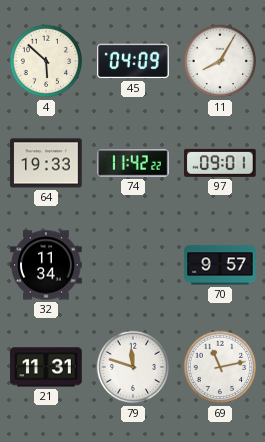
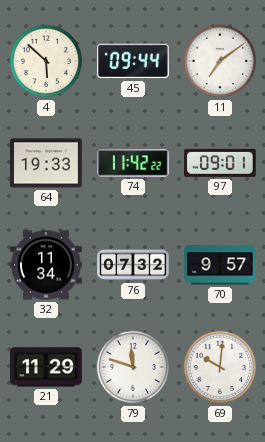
45: 04:09 -> 09:44 (133, 61)
11: 8:05 -> 7:09 (220, 61)
76: none -> 07:32 (133, 265)
21: 11:31 -> 11:29 (46, 367)
69: 11:13 -> 10:01 (220, 367)
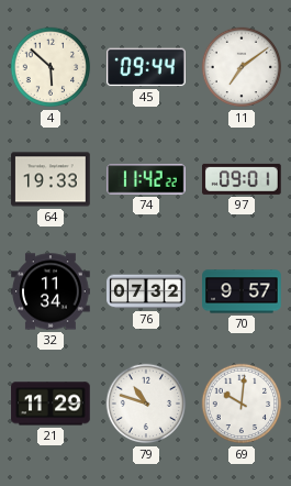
79: 11:48 -> 10:48 (146, 404)
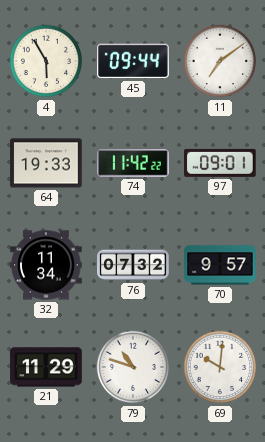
4: 5:52 -> 5:55 (46, 61)
